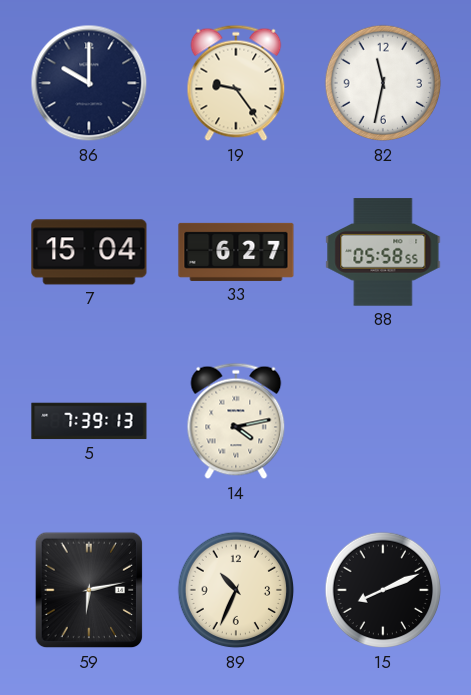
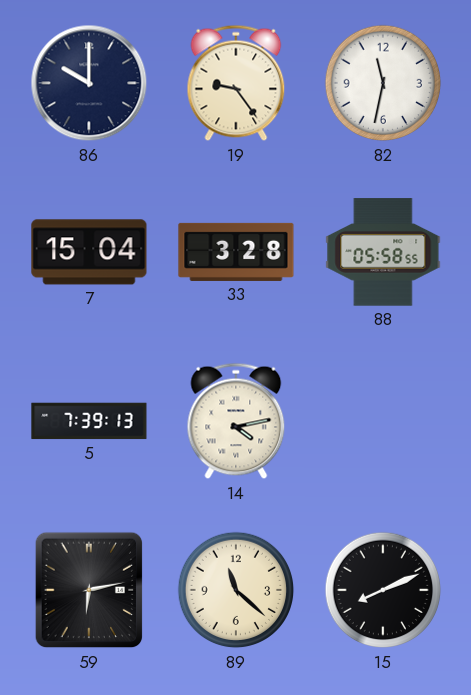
33: 6:27 -> 3:28 (236, 252)
89: 10:34 -> 11:22 (236, 590)
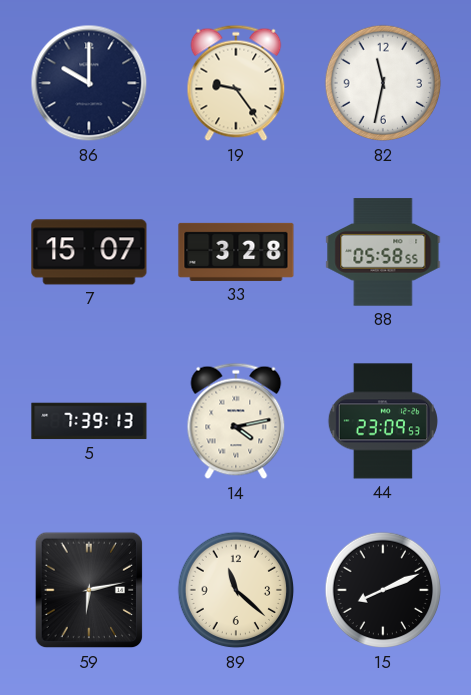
7: 15:04 -> 15:07 (89, 252)
44: none -> 23:09 (382, 421)
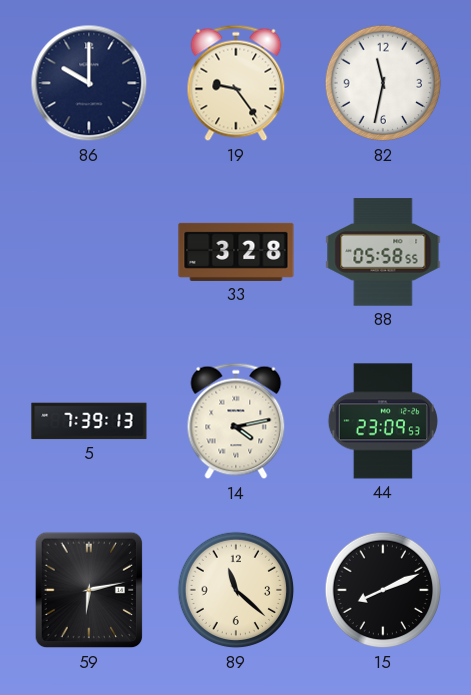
7: 15:07 -> none (89, 252)
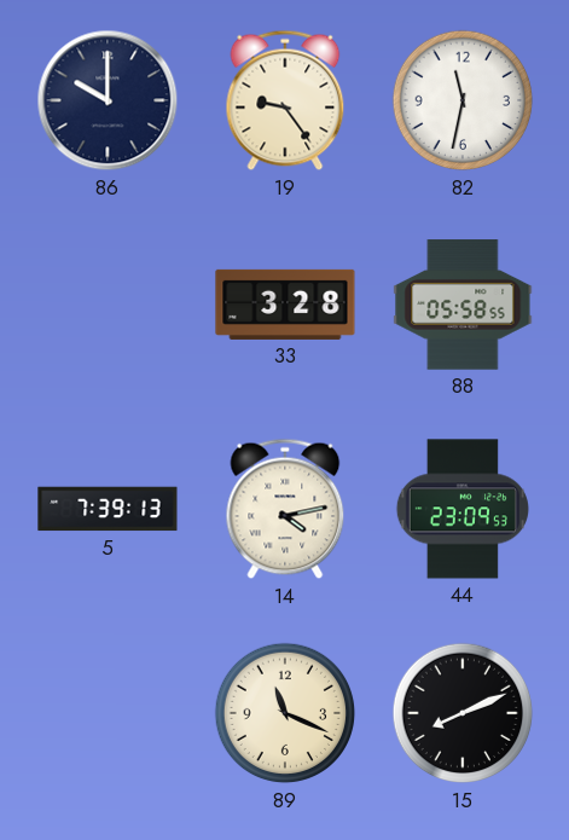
59: 6:13 -> none (89, 590)
89: 11:22 -> 11:19 (285, 713)
